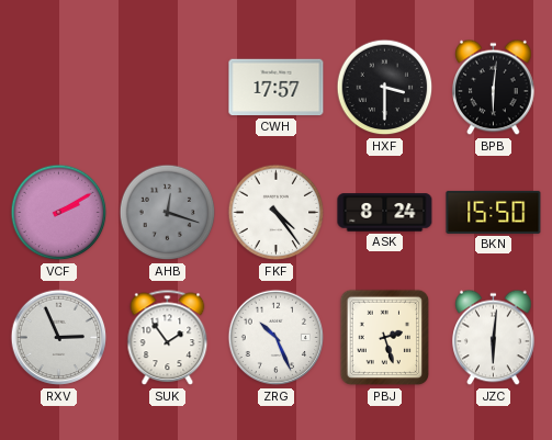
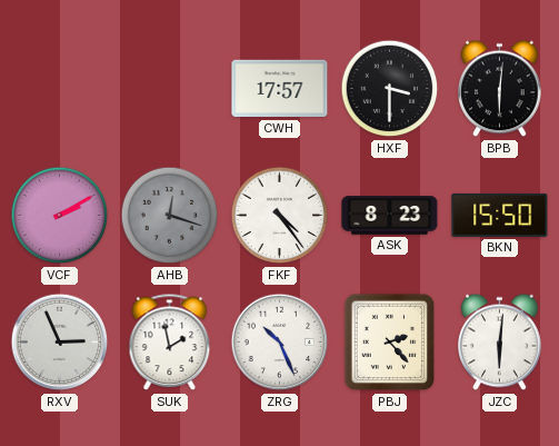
ASK: 8:24 -> 8:23 (390, 216)
SUK: 1:54 -> 1:58 (170, 343)
PBJ: 2:27 -> 2:23 (390, 343)
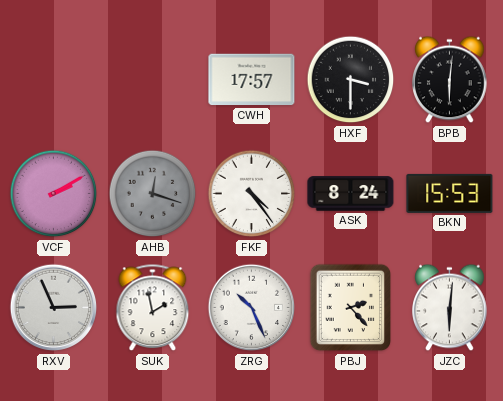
ASK: 8:23 -> 8:24 (351, 194)
BKN: 15:50 -> 15:53 (450, 193)
